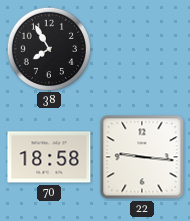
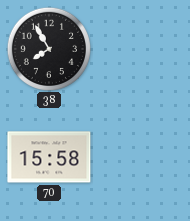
70: 18:58 -> 15:58 (49, 157)
22: 9:16 -> none (142, 157)
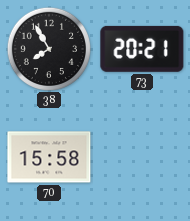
73: none -> 20:21 (142, 49)
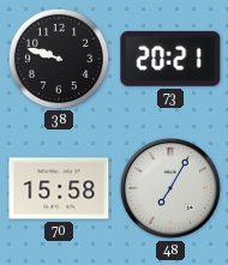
38: 7:55 -> 9:48 (58, 58)
48: none -> 7:05 (170, 188)
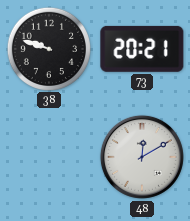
70: 15:58 -> none (59, 188)
48: 7:05 -> 12:10 (142, 157)
